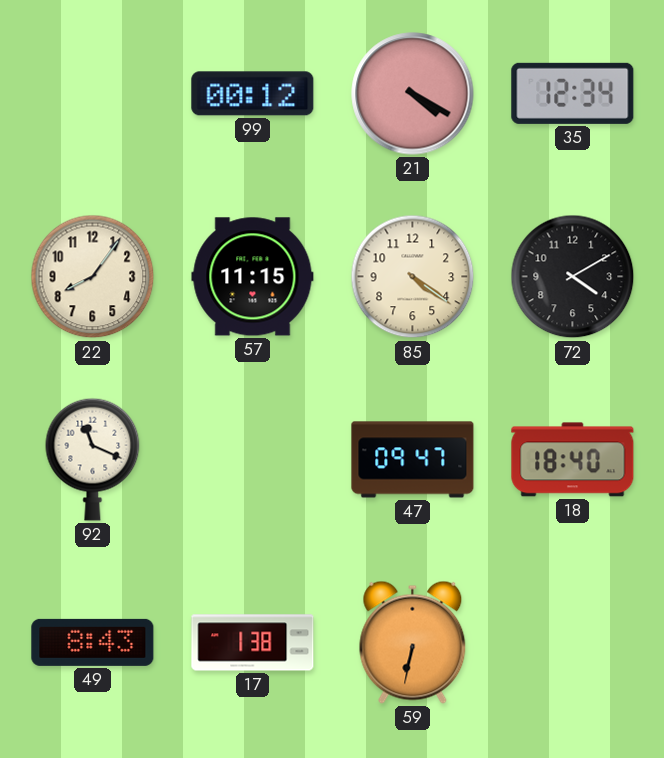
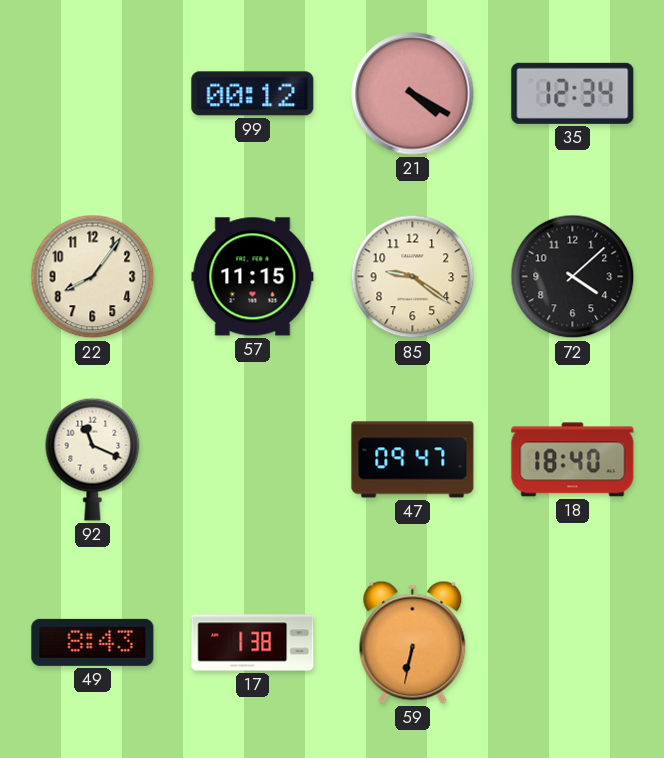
85: 4:21 -> 9:21 (413, 277)
72: 4:10 -> 4:08 (573, 277)
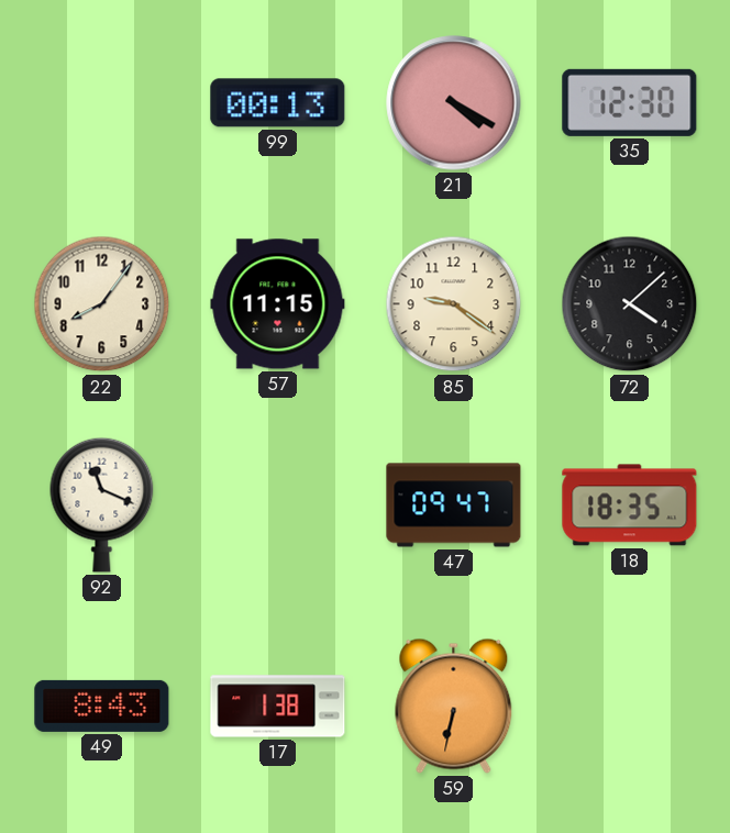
99: 00:12 -> 00:13 (278, 103)
35: 12:34 -> 12:30 (630, 102)
18: 18:40 -> 18:35 (630, 506)
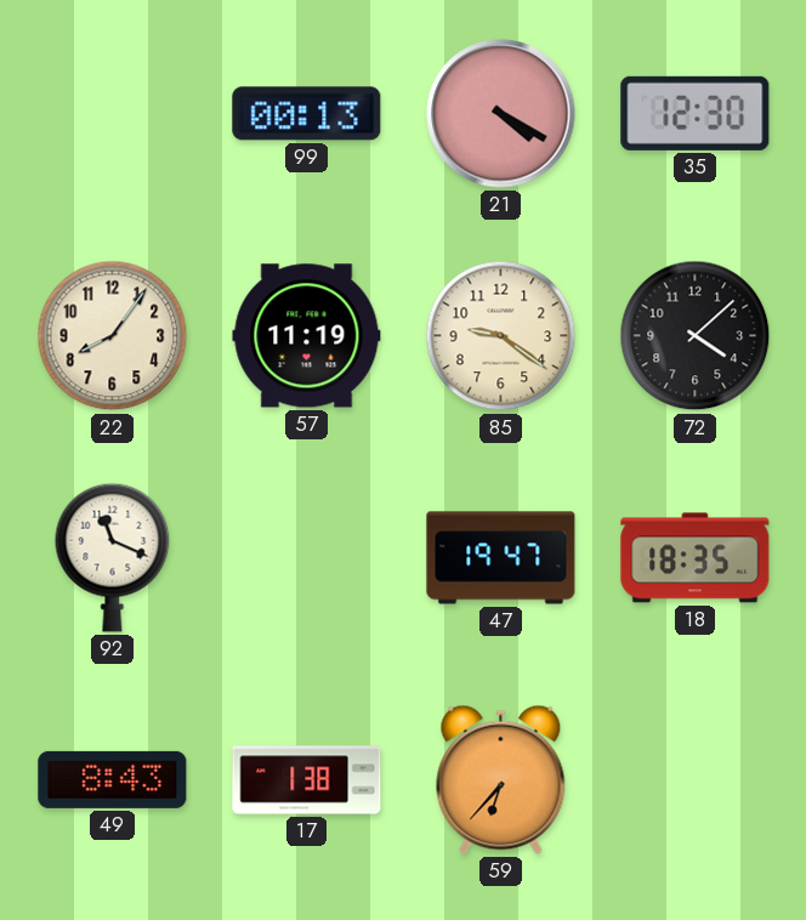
57: 11:15 -> 11:19 (307, 336)
47: 09:47 -> 19:47 (501, 558)
59: 6:32 -> 6:37 (501, 779)
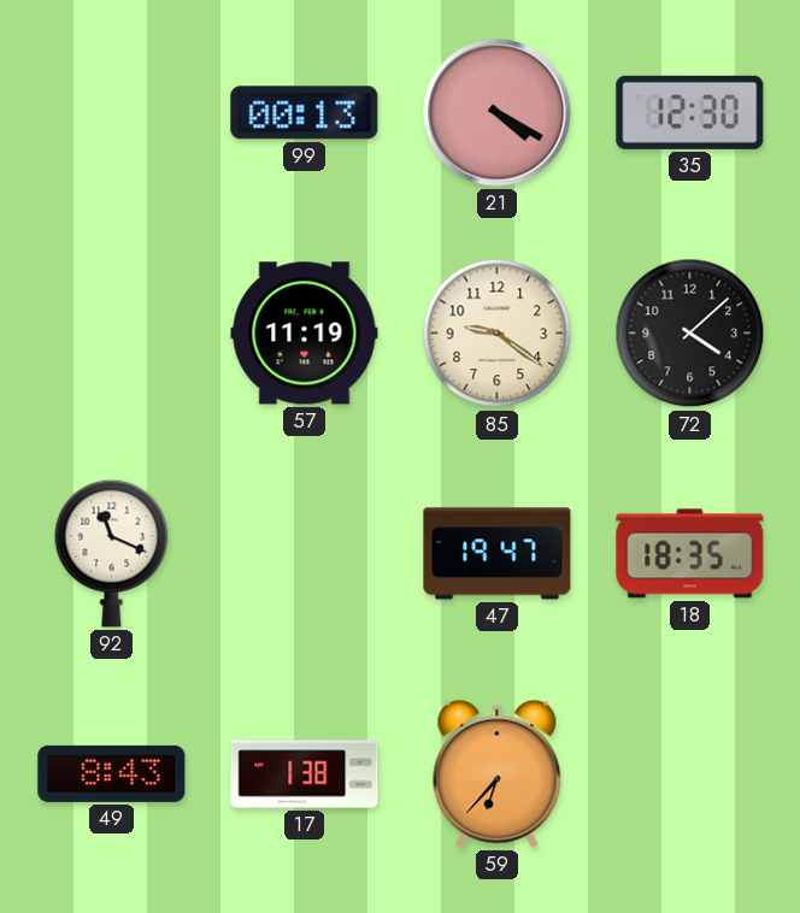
22: 8:06 -> none (113, 336)
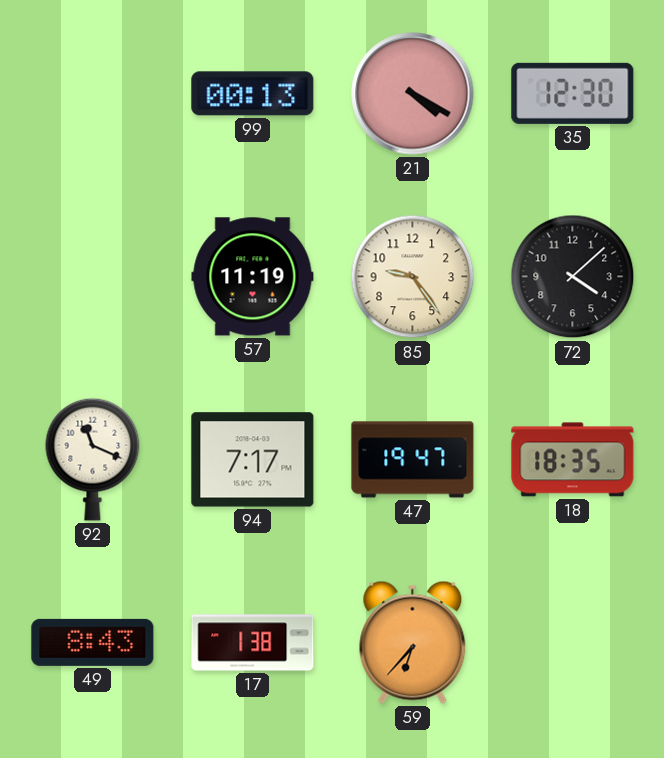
85: 9:21 -> 9:24 (413, 277)
94: none -> 7:17 (253, 460)
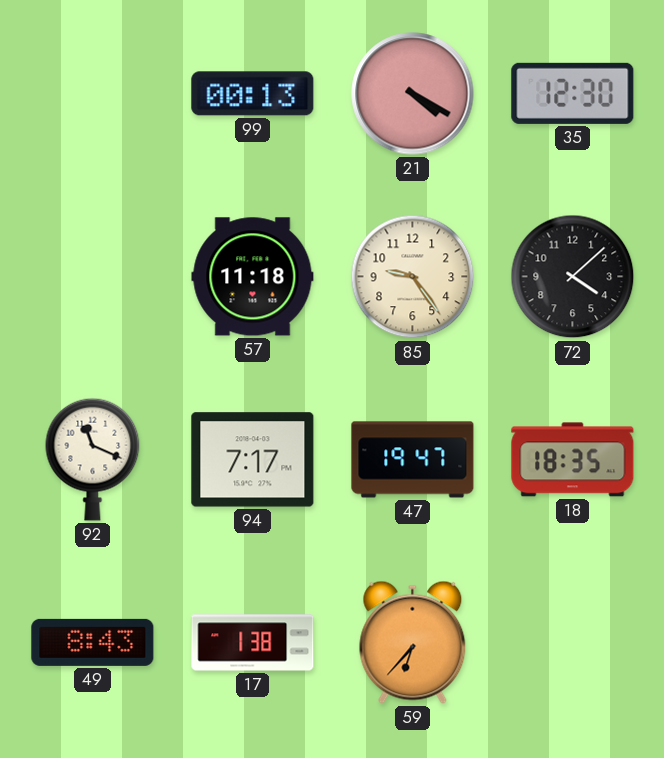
57: 11:19 -> 11:18 (253, 277)
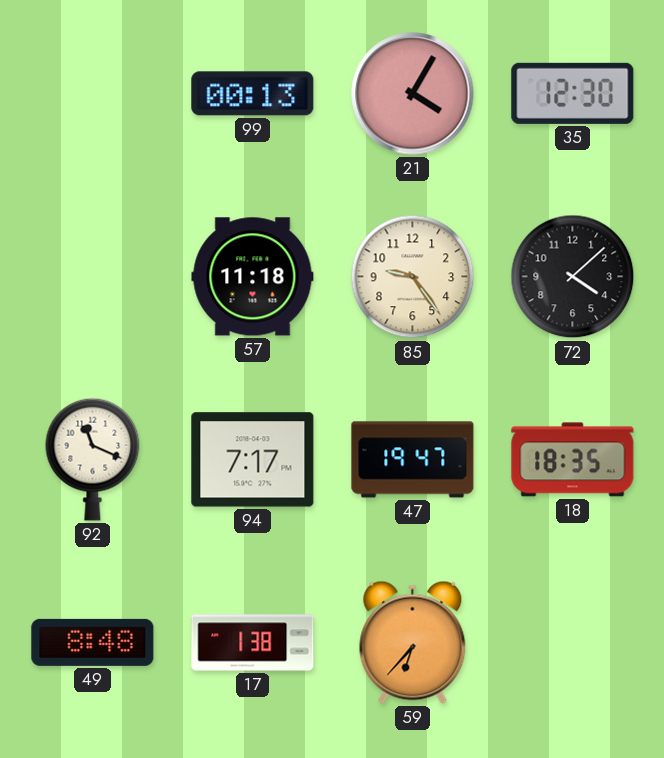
21: 4:20 -> 4:05 (413, 94)
49: 8:43 -> 8:48 (93, 642)
